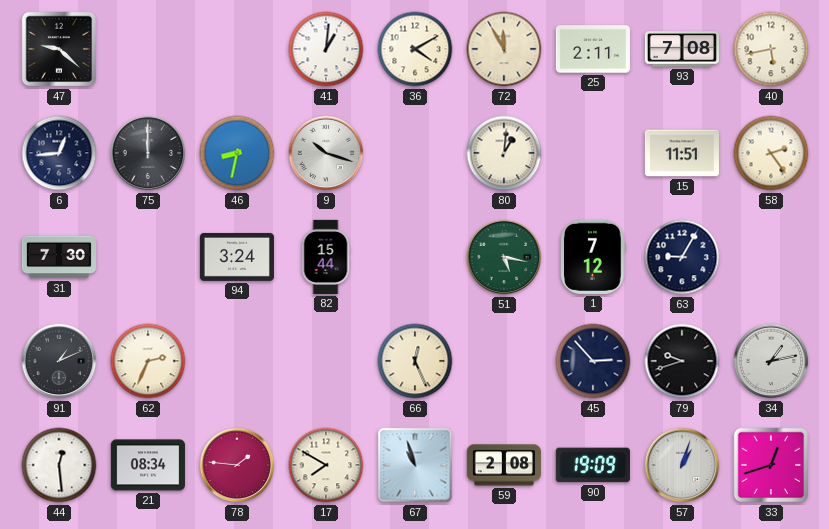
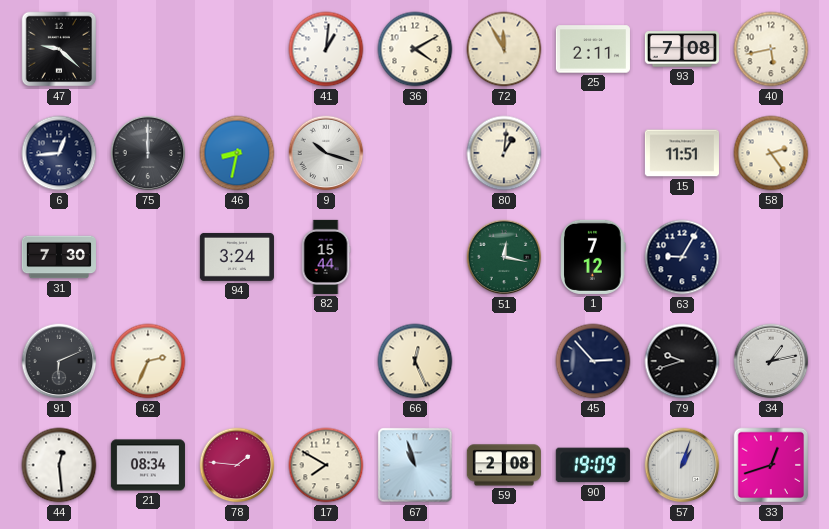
51: 5:17 -> 12:17 (504, 257)
91: 1:11 -> 6:11 (59, 361)
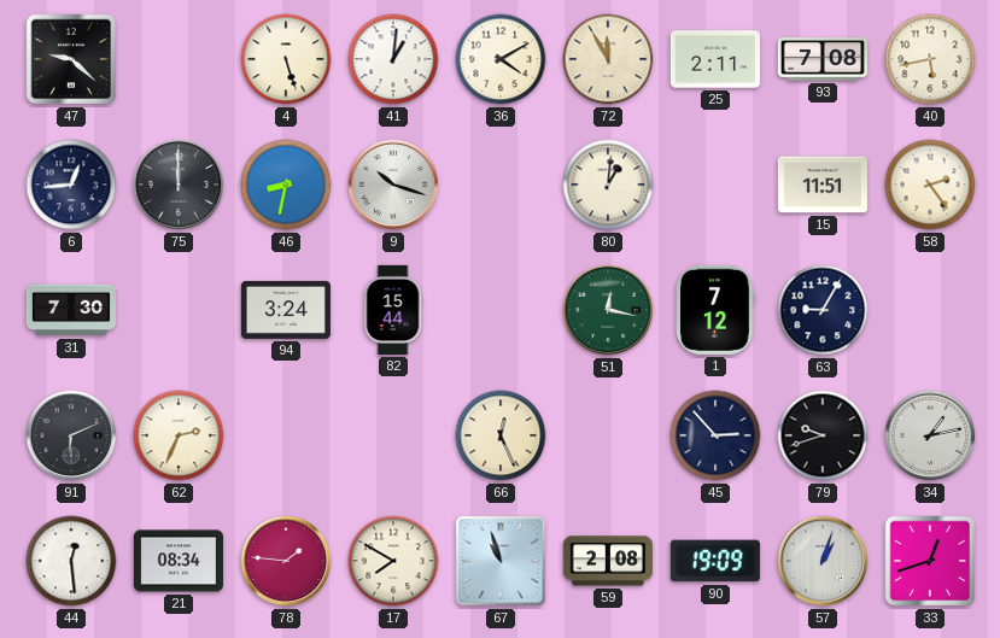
4: none -> 5:27 (286, 59)
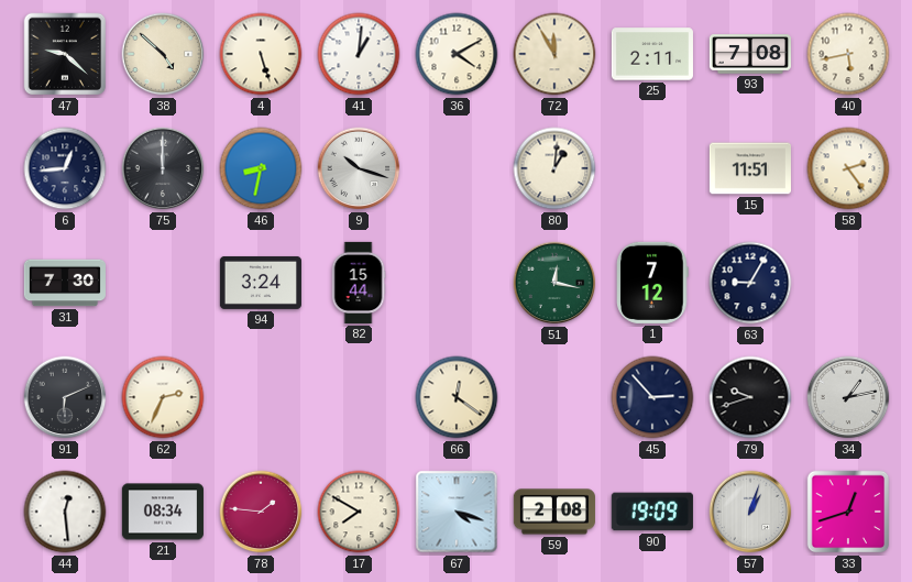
38: none -> 4:52 (163, 54)
66: 12:26 -> 12:21 (457, 397)
67: 10:57 -> 4:18 (457, 512)
